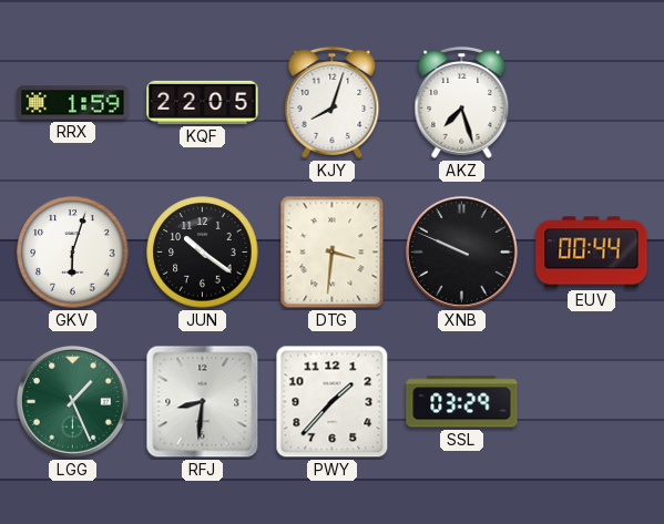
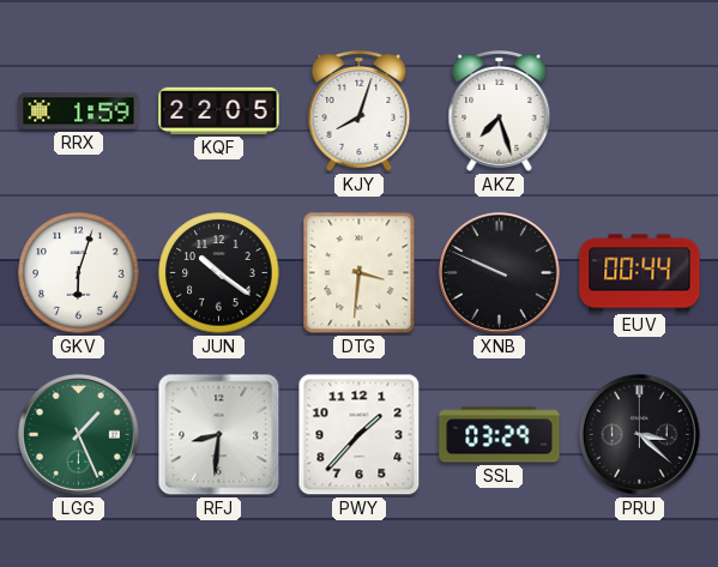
PRU: none -> 3:22 (639, 434)
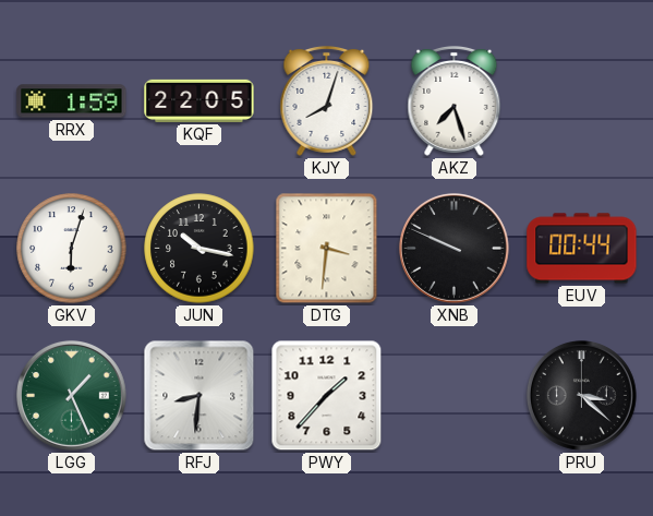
JUN: 10:21 -> 10:17 (199, 249)
SSL: 03:29 -> none (500, 435)
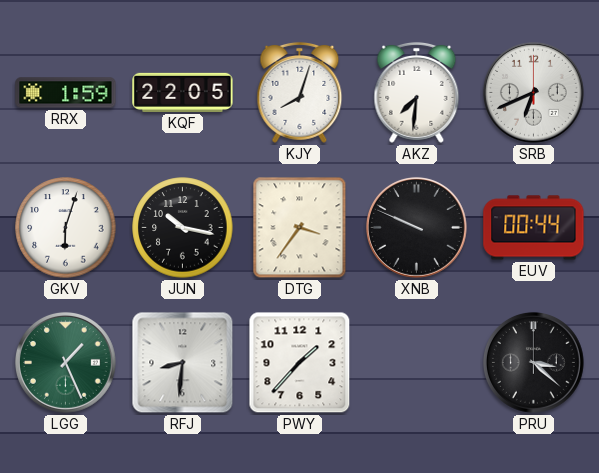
AKZ: 7:27 -> 7:31 (417, 92)
SRB: none -> 6:41 (533, 92)
DTG: 3:31 -> 3:36 (300, 228)
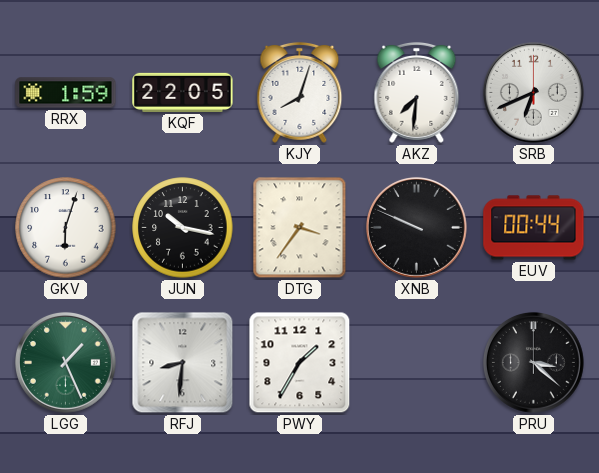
PWY: 1:37 -> 1:35 (300, 363)
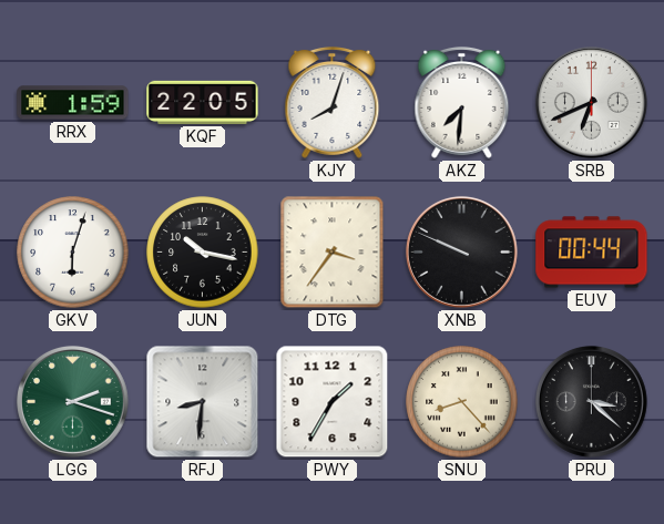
LGG: 1:26 -> 2:18 (72, 401)
SNU: none -> 8:23 (462, 402)
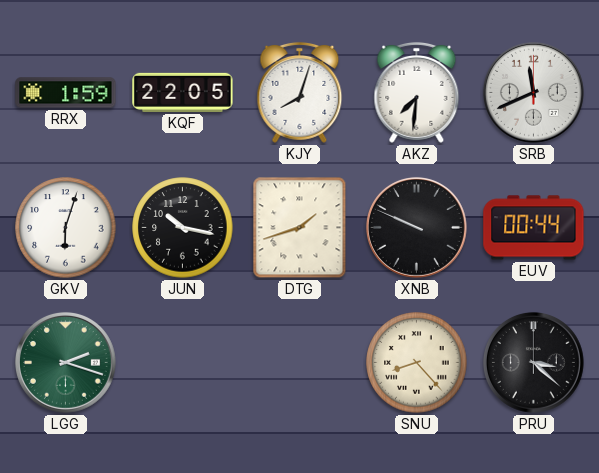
SRB: 6:41 -> 11:41 (533, 92)
DTG: 3:36 -> 1:42 (300, 228)
RFJ: 8:31 -> none (203, 402)
PWY: 1:35 -> none (333, 402)
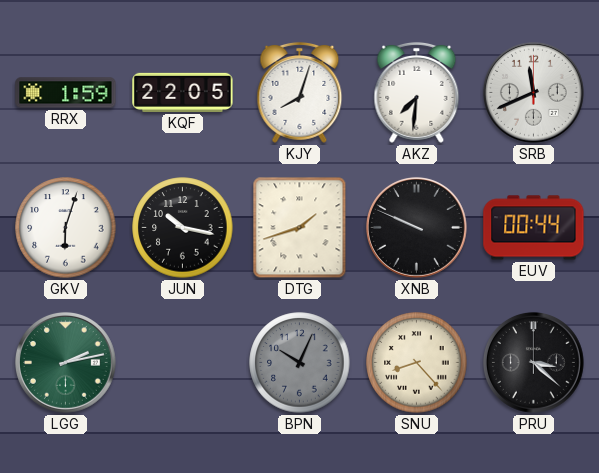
LGG: 2:18 -> 2:13 (65, 362)
BPN: none -> 10:04 (300, 363)
